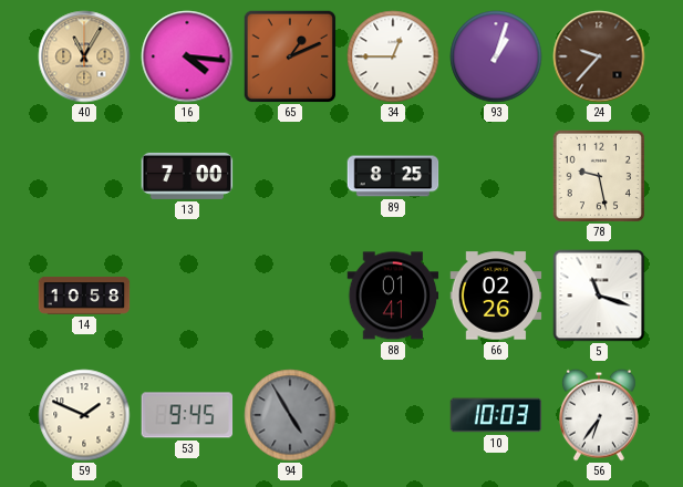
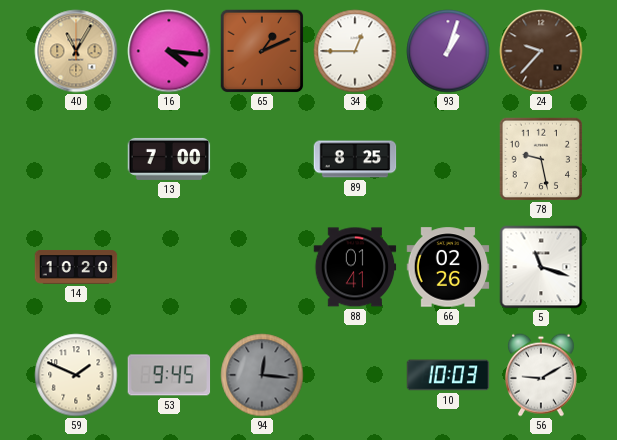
14: 10:58 -> 10:20 (76, 267)
94: 4:55 -> 12:16 (262, 375)
56: 6:36 -> 9:10 (541, 375)
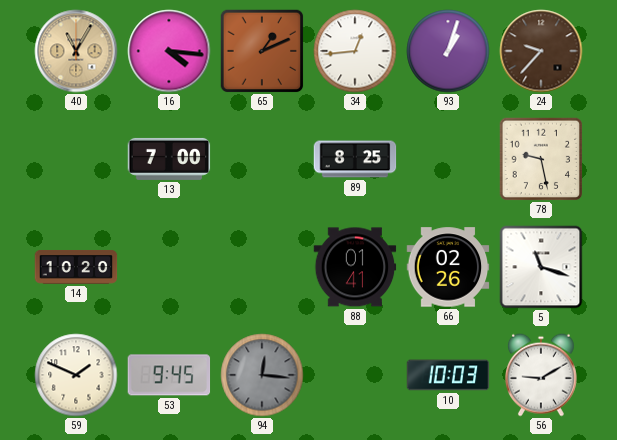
34: 12:45 -> 12:44 (355, 51)
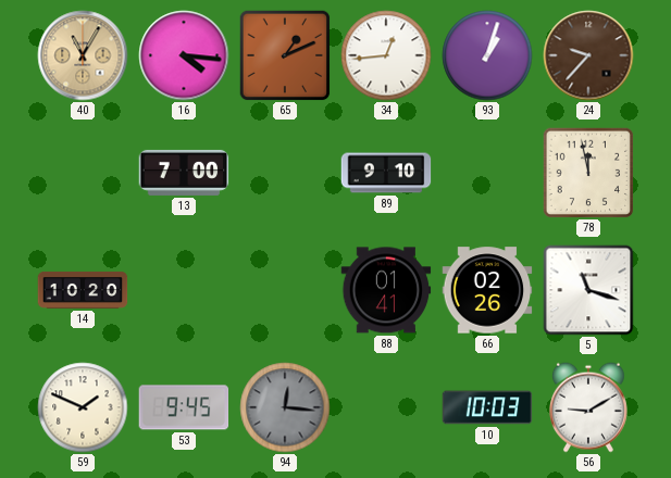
89: 8:25 -> 9:10 (386, 173)
78: 9:28 -> 11:58 (588, 173)
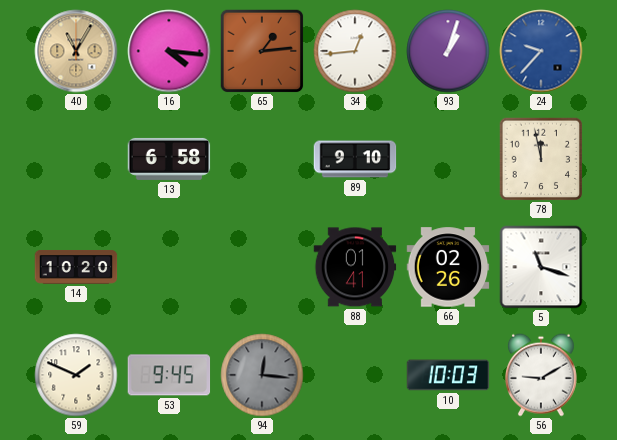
65: 1:11 -> 1:14 (262, 51)
24 dial: brown -> blue (541, 51)
13: 7:00 -> 6:58 (169, 159)
